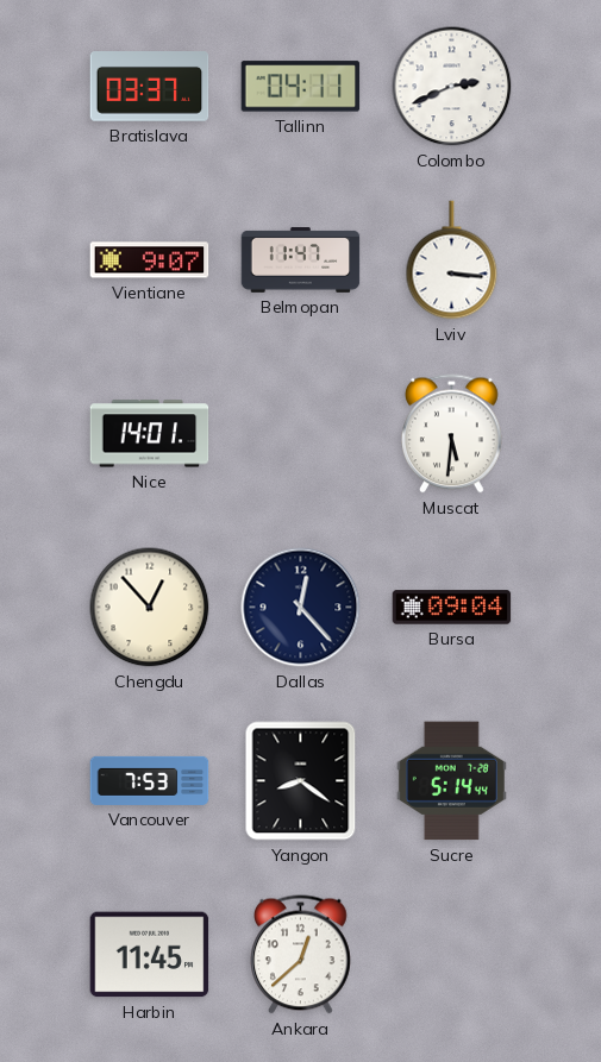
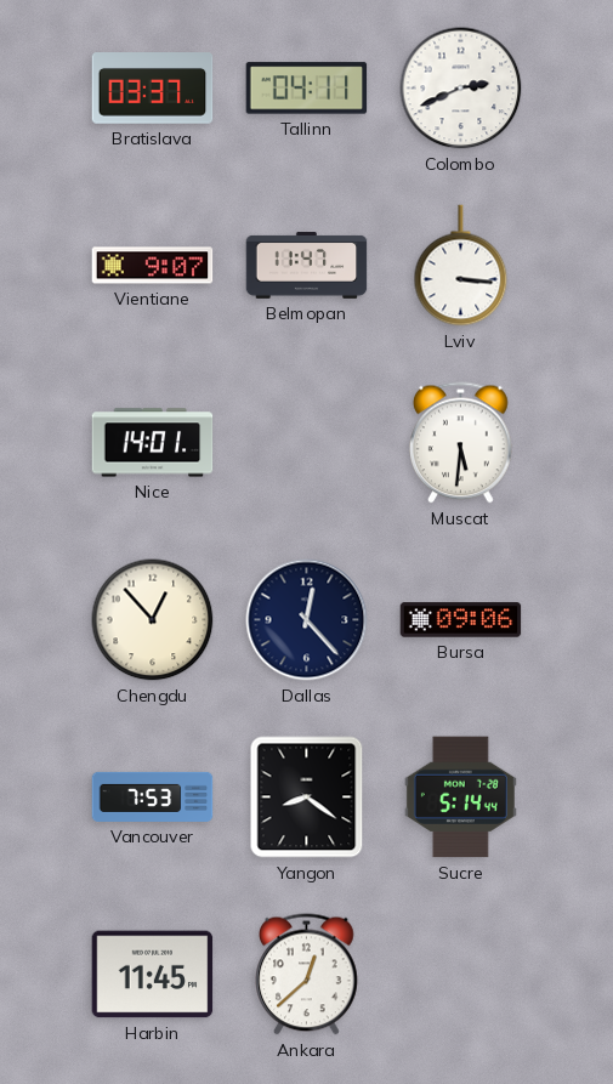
Bursa: 09:04 -> 09:06 (461, 620)
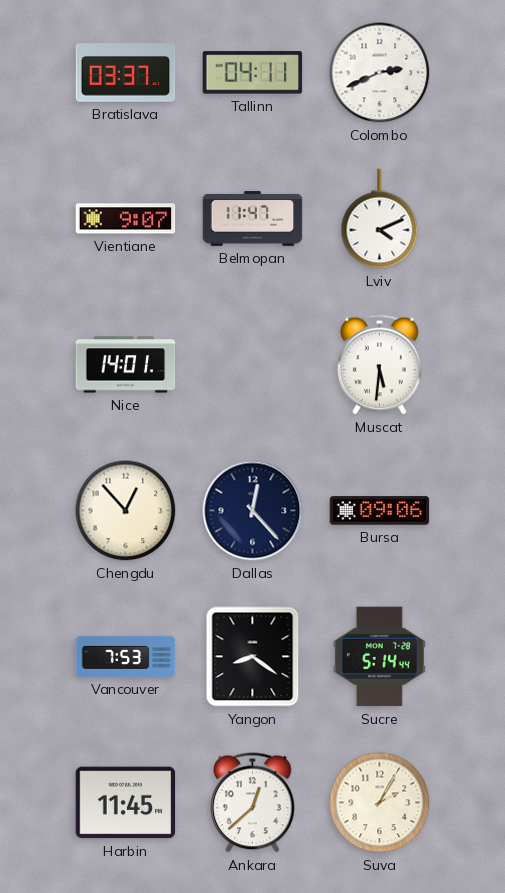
Lviv: 3:16 -> 4:11 (380, 219)
Suva: none -> 2:05 (380, 803)
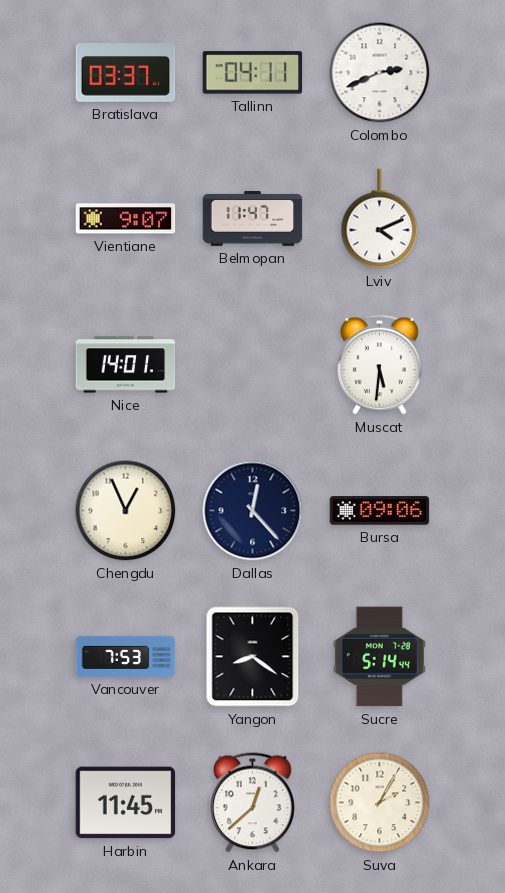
Chengdu: 12:53 -> 12:56 (126, 511)
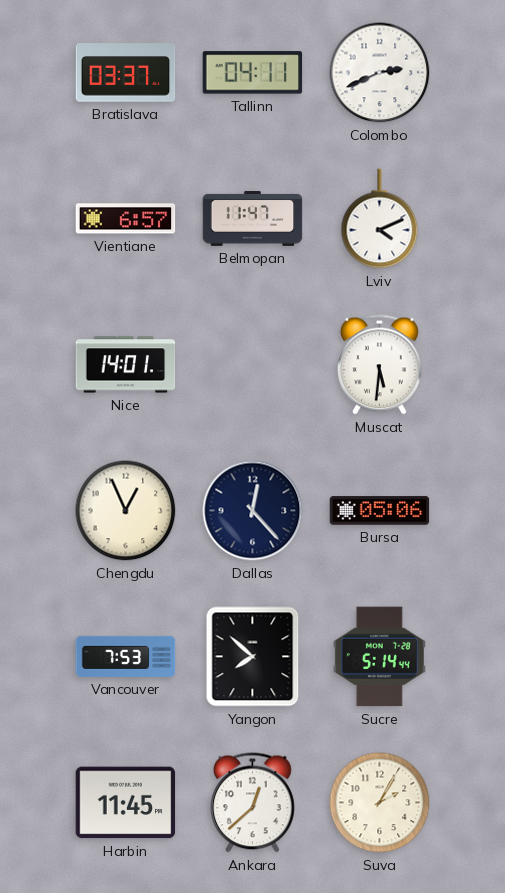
Vientiane: 9:07 -> 6:57 (126, 219)
Bursa: 09:06 -> 05:06 (380, 511)
Yangon: 8:21 -> 7:52 (253, 657)
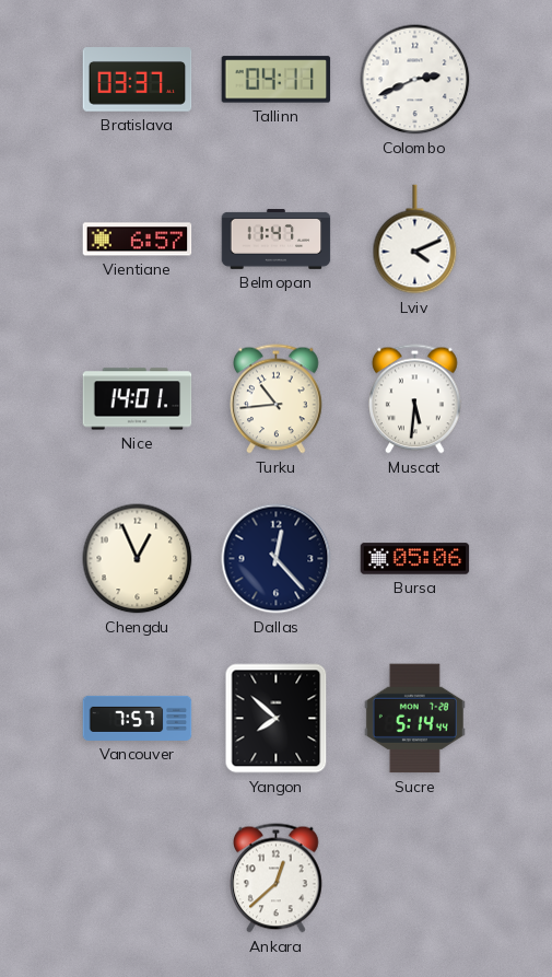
Turku: none -> 10:44 (277, 399)
Vancouver: 7:53 -> 7:57 (138, 718)
Harbin: 11:45 -> none (126, 803)
Suva: 2:05 -> none (380, 803)
